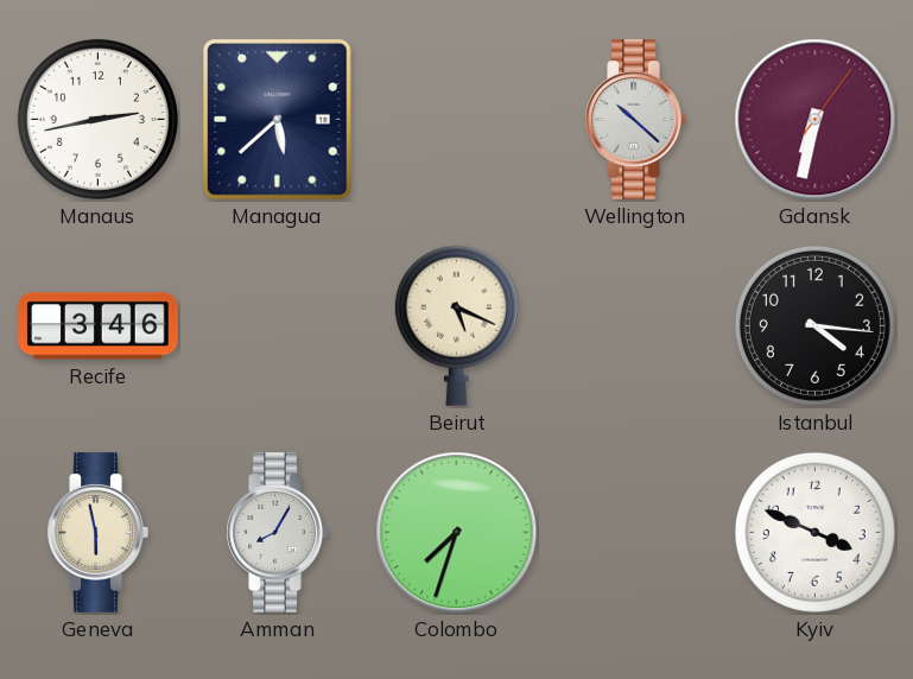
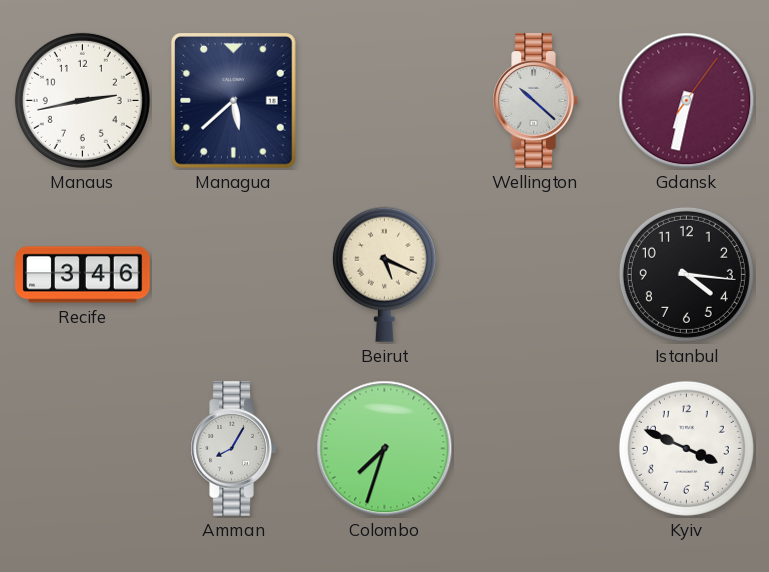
Geneva: 5:58 -> none (97, 533)
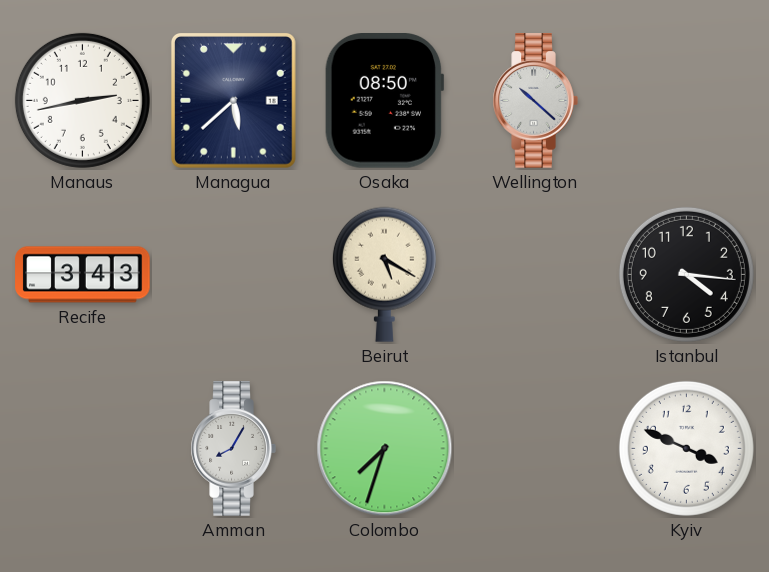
Osaka: none -> 08:50 (384, 101)
Gdansk: 6:32 -> none (687, 101)
Recife: 3:46 -> 3:43 (83, 275)
Beirut: 5:19 -> 5:20 (384, 274)
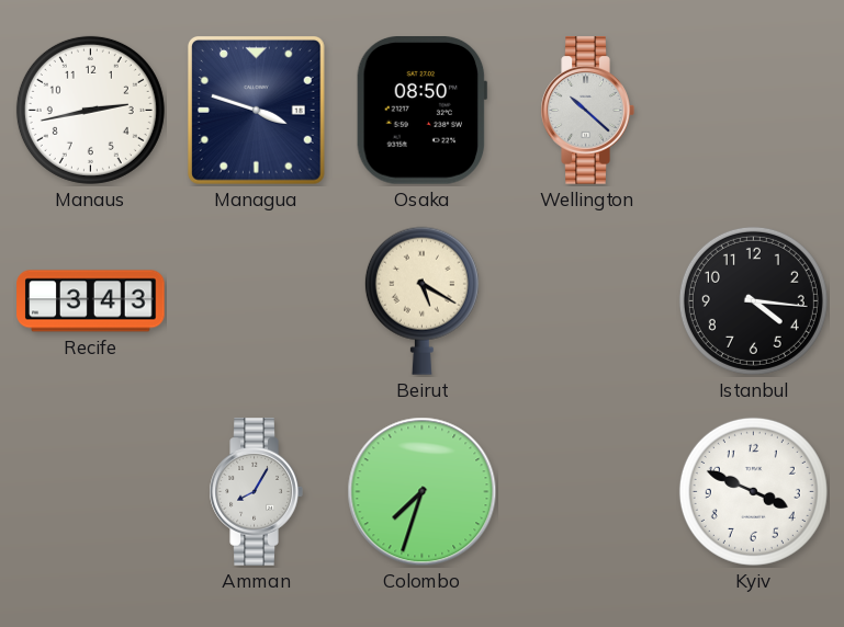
Managua: 5:38 -> 3:48 (256, 111)
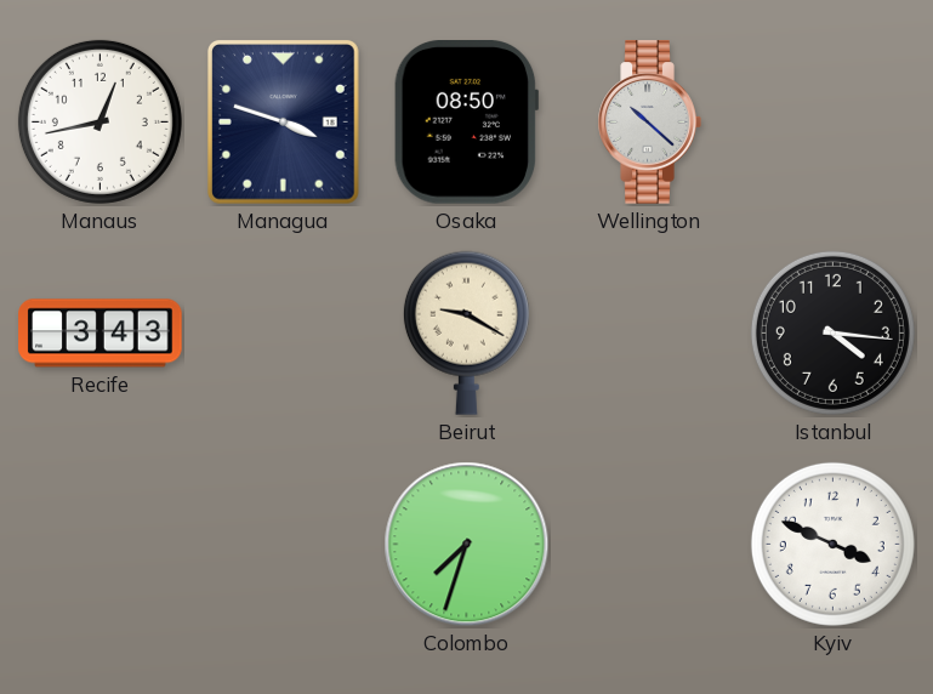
Manaus: 2:43 -> 12:43 (99, 121)
Beirut: 5:20 -> 9:20 (466, 332)
Amman: 8:05 -> none (256, 492)
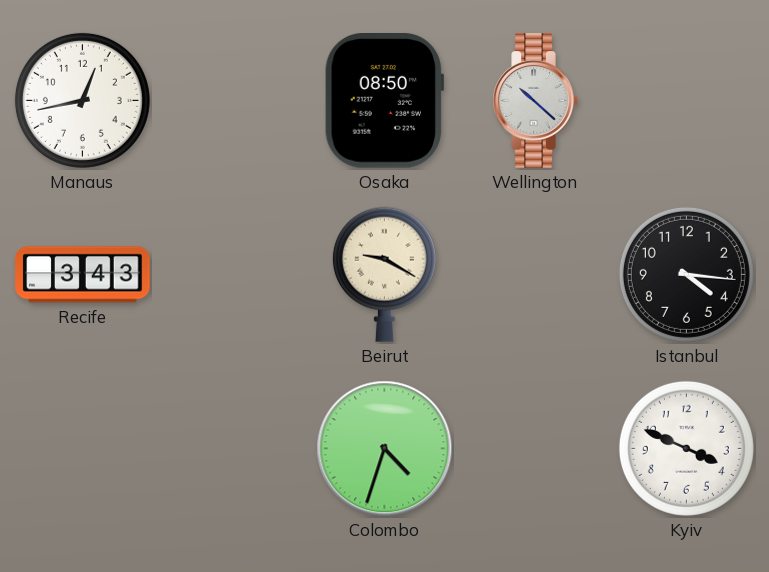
Managua: 3:48 -> none (283, 123)
Colombo: 7:33 -> 4:33 (385, 449)
